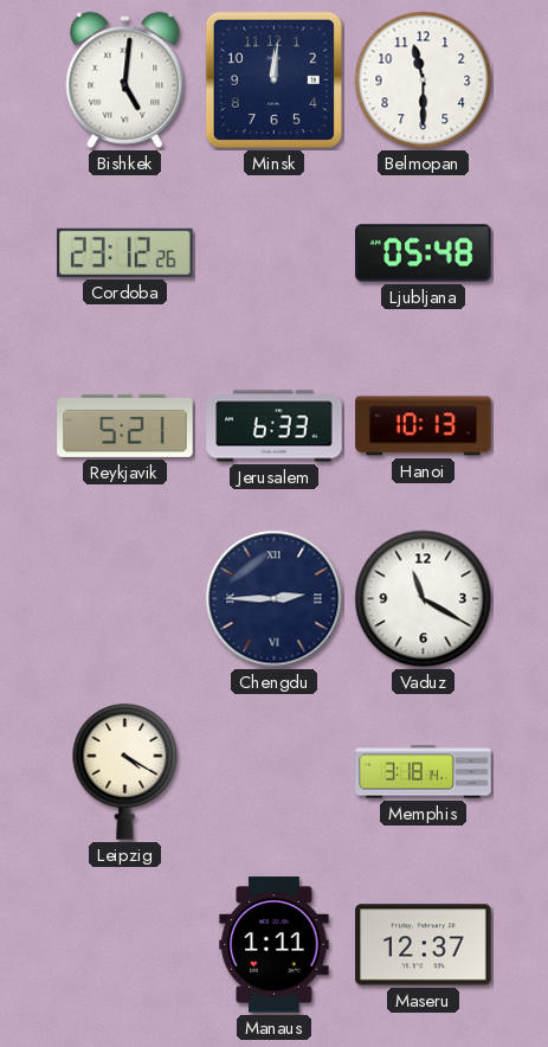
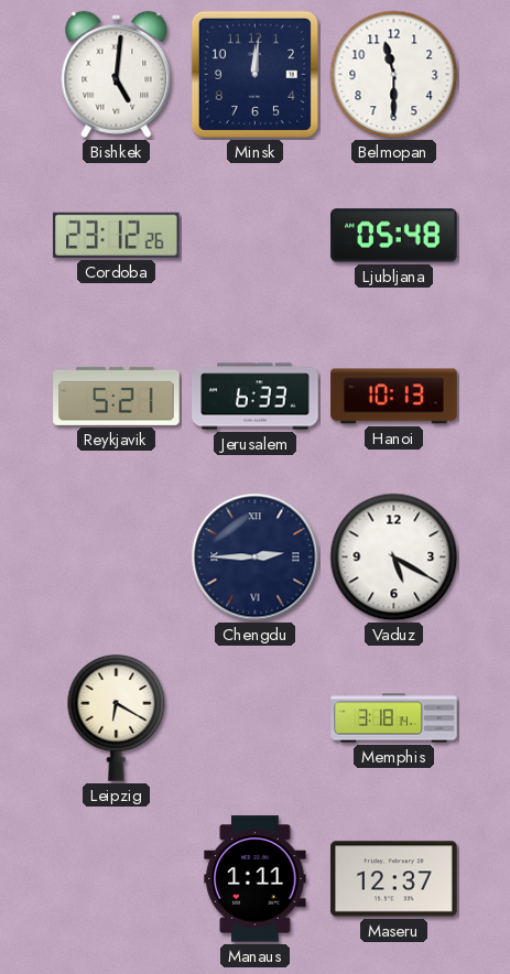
Vaduz: 11:20 -> 5:20 (394, 558)
Leipzig: 4:20 -> 6:20 (117, 717)
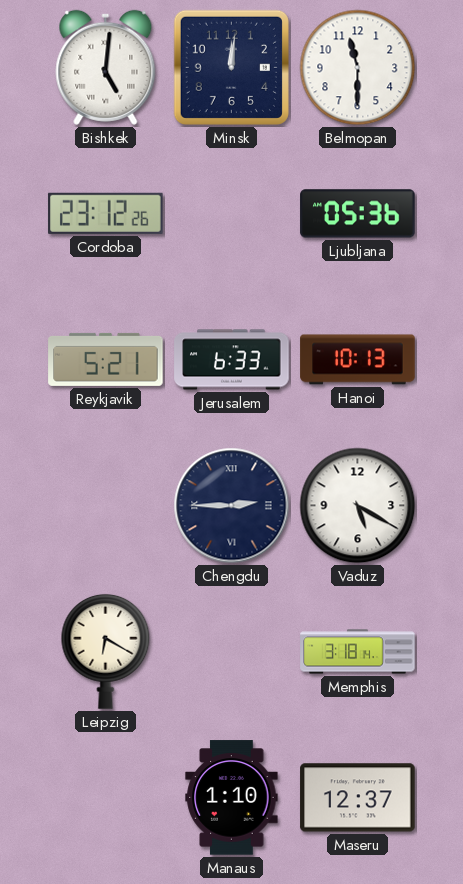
Ljubljana: 05:48 -> 05:36 (358, 214)
Manaus: 1:11 -> 1:10 (232, 798)
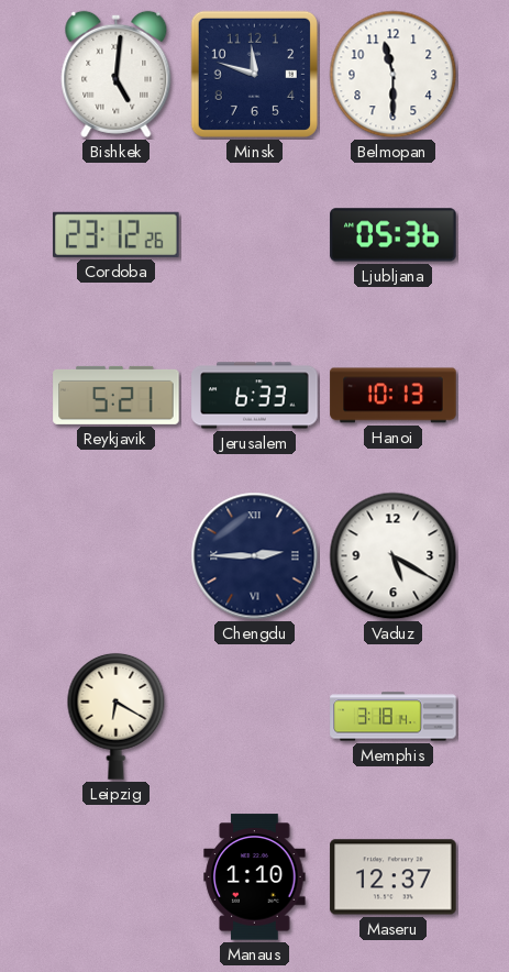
Minsk: 12:01 -> 11:48 (254, 74)
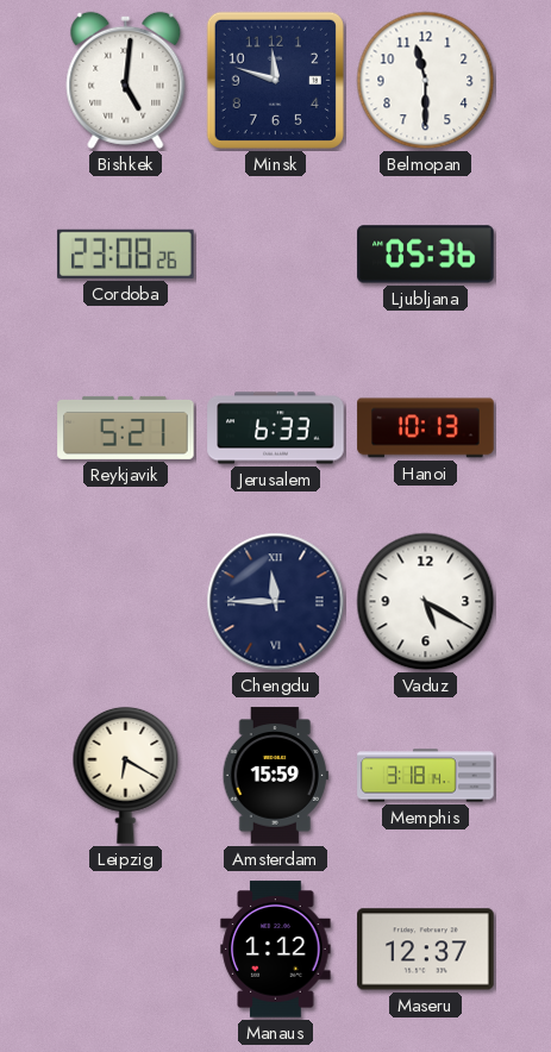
Cordoba: 23:12 -> 23:08 (126, 253)
Chengdu: 2:45 -> 11:45 (276, 602)
Amsterdam: none -> 15:59 (275, 776)
Manaus: 1:10 -> 1:12 (276, 950)
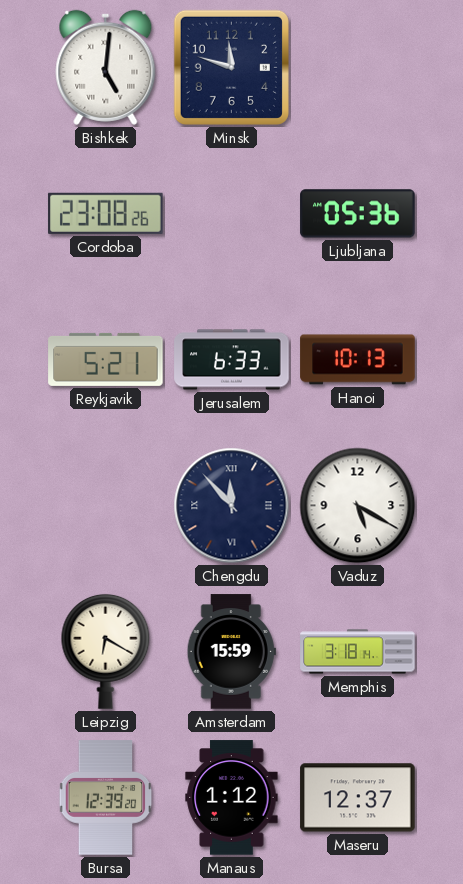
Belmopan: 11:30 -> none (426, 81)
Chengdu: 11:45 -> 11:53 (232, 506)
Bursa: none -> 12:39 (106, 798)
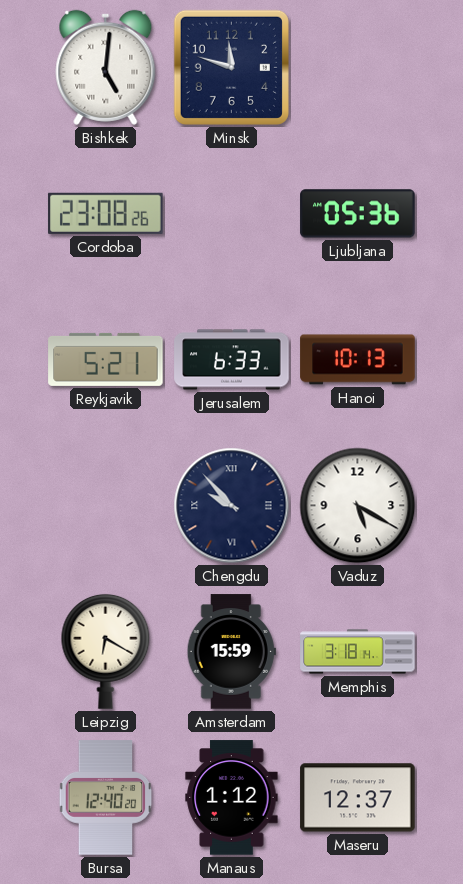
Chengdu: 11:53 -> 9:53 (232, 506)
Bursa: 12:39 -> 12:40 (106, 798)
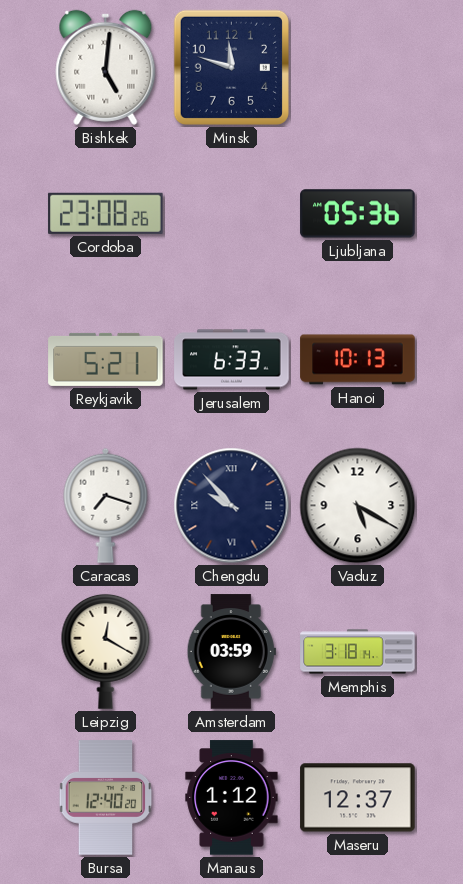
Caracas: none -> 7:18 (106, 505)
Leipzig: 6:20 -> 12:20 (106, 651)
Amsterdam: 15:59 -> 03:59 (231, 652)
